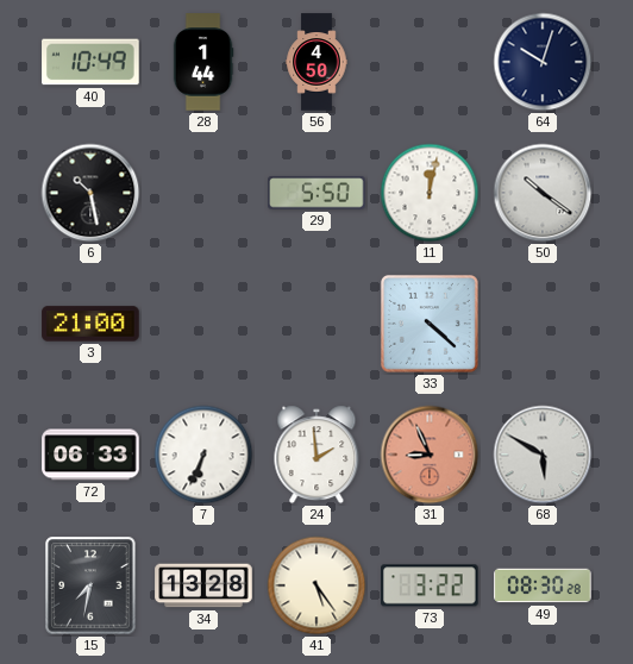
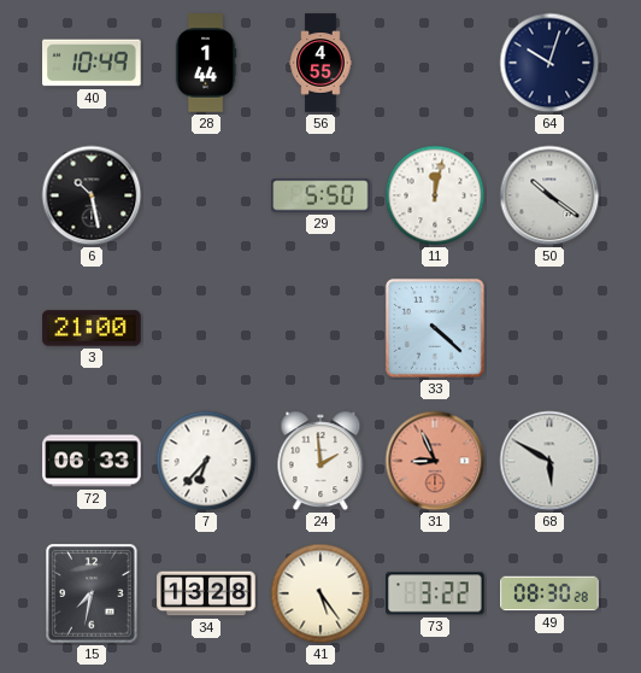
56: 4:50 -> 4:55 (320, 63)
7: 6:34 -> 6:37 (206, 461)
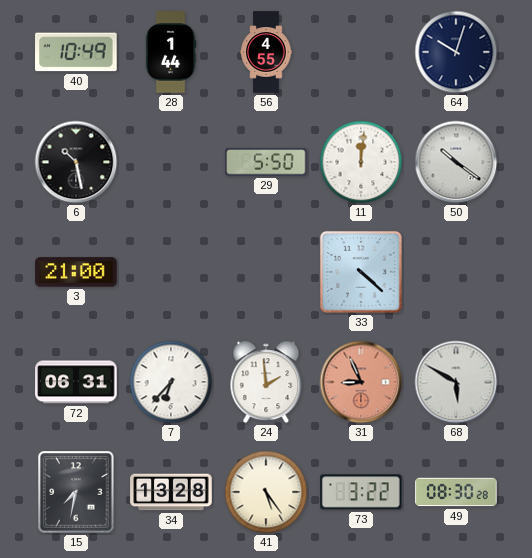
11: 12:02 -> 12:01 (361, 162)
72: 06:33 -> 06:31 (76, 382)
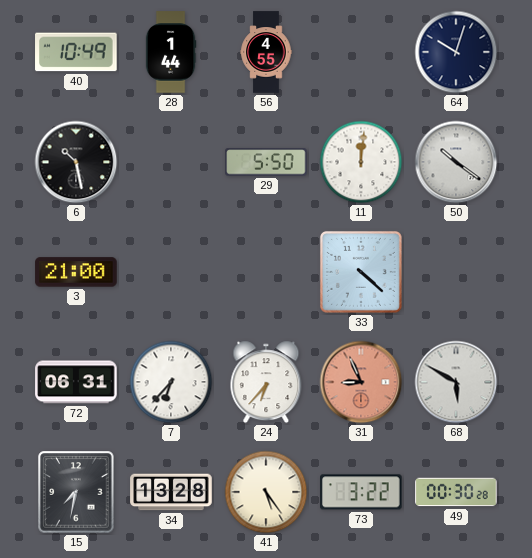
24: 1:59 -> 6:37 (266, 382)
49: 08:30 -> 00:30 (456, 492)
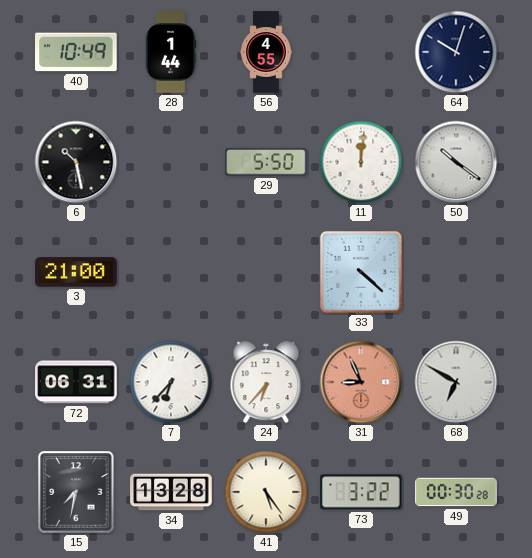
68: 5:50 -> 6:50 (456, 382)
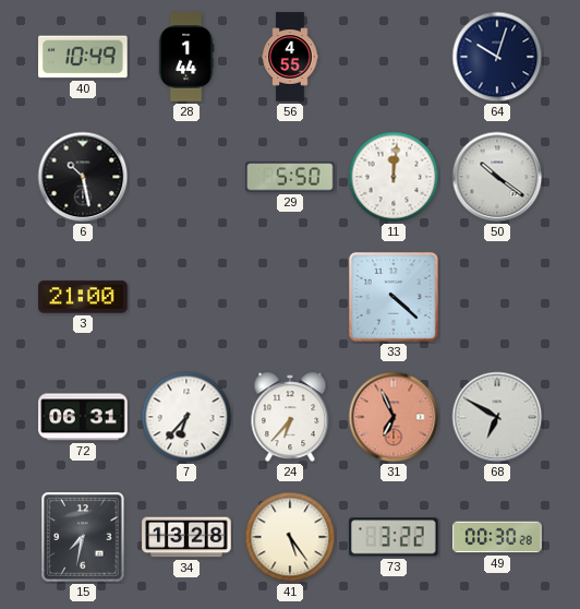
31: 8:56 -> 6:56 (394, 417)
